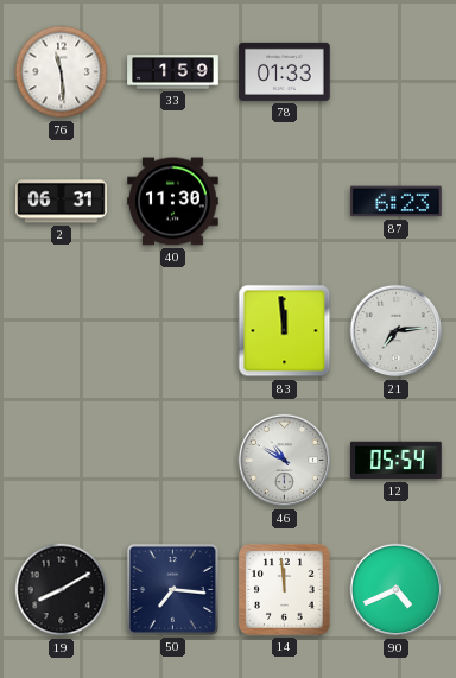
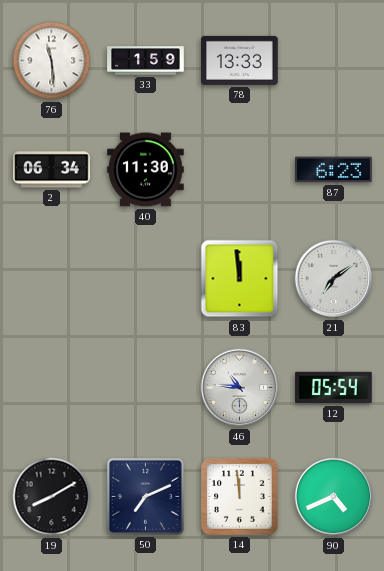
78: 01:33 -> 13:33 (240, 60)
2: 06:31 -> 06:34 (52, 170)
21: 7:14 -> 7:09 (334, 279)
46: 10:50 -> 10:46 (240, 388)
50: 7:16 -> 7:11 (145, 496)
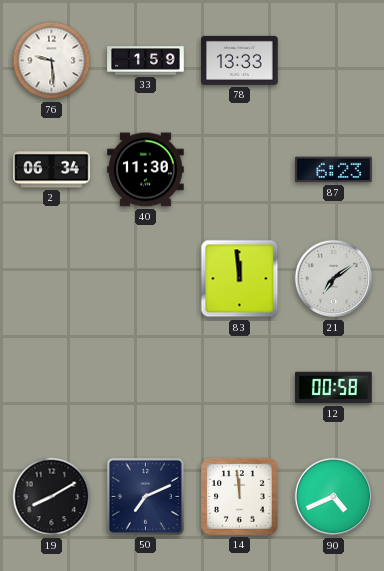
76: 11:29 -> 9:29 (52, 61)
46: 10:46 -> none (240, 388)
12: 05:54 -> 00:58 (334, 388)
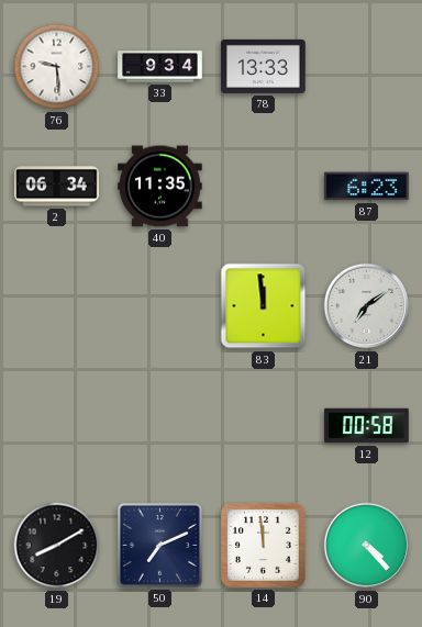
33: 1:59 -> 9:34 (160, 67)
40: 11:30 -> 11:35 (160, 187)
90: 4:41 -> 4:23 (367, 546)
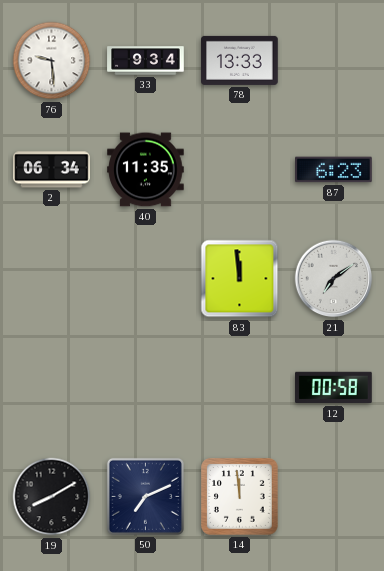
90: 4:23 -> none (367, 546)
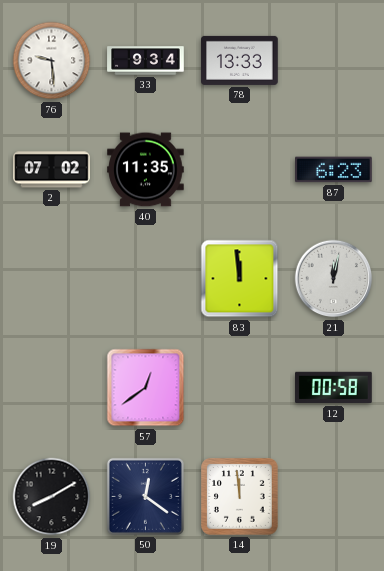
2: 06:34 -> 07:02 (52, 170)
21: 7:09 -> 12:02 (334, 279)
57: none -> 12:39 (146, 388)
50: 7:11 -> 12:21 (145, 496)
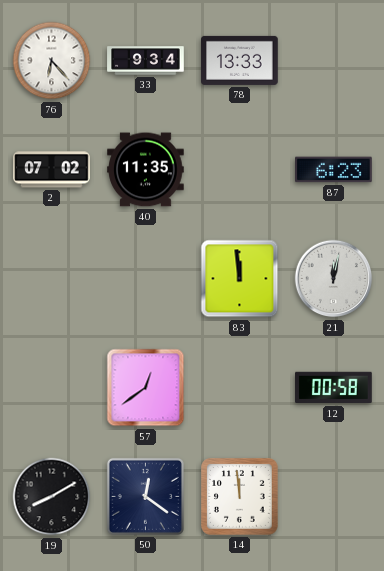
76: 9:29 -> 6:23 (52, 61)
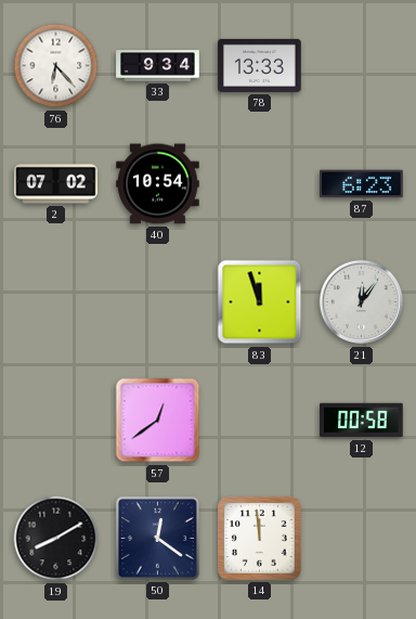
40: 11:35 -> 10:54 (158, 184)
83: 11:59 -> 11:57 (260, 302)
21: 12:02 -> 12:06 (362, 302)
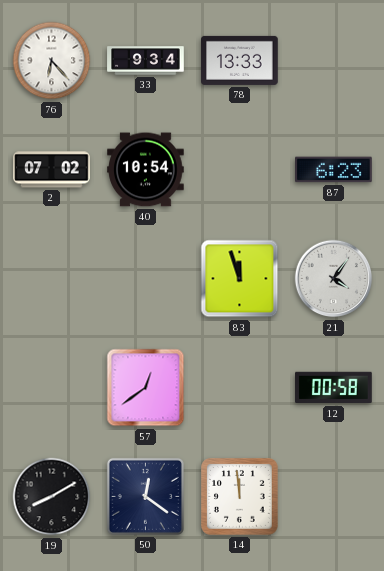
21: 12:06 -> 4:06 (334, 279)
